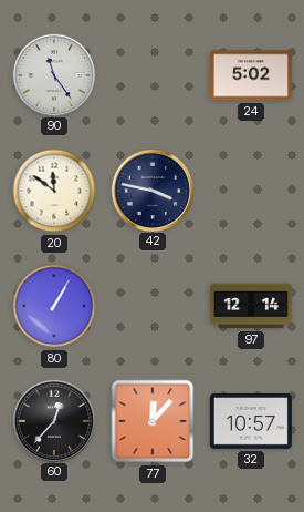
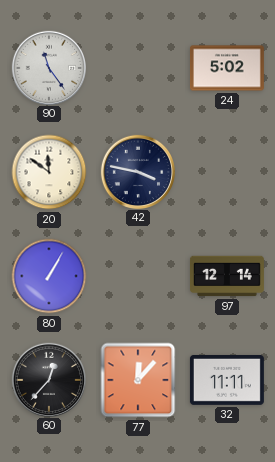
32: 10:57 -> 11:11 (227, 380)
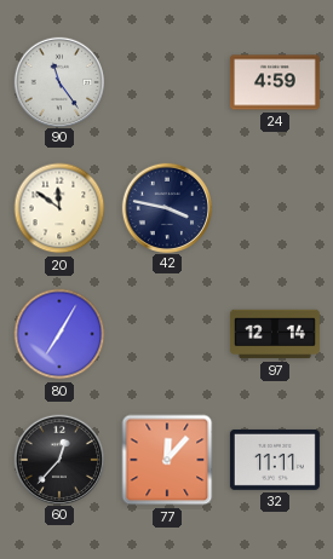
24: 5:02 -> 4:59 (275, 82)
80: 1:05 -> 7:05 (59, 334)
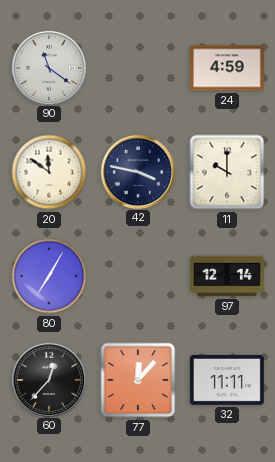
90: 11:24 -> 11:21 (48, 67)
11: none -> 10:00 (227, 172)
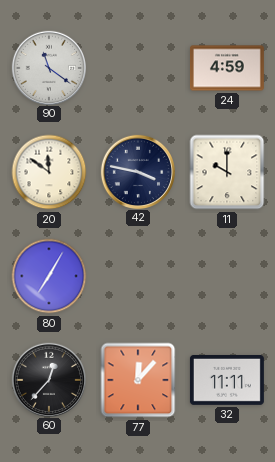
97: 12:14 -> none (227, 276)
